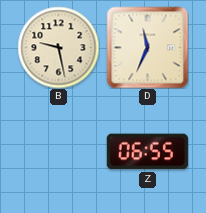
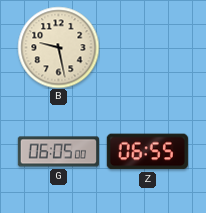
D: 11:34 -> none (147, 47)
G: none -> 06:05 (58, 152)
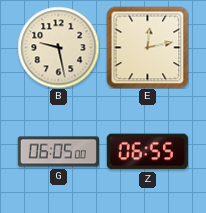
E: none -> 12:13 (147, 47)
